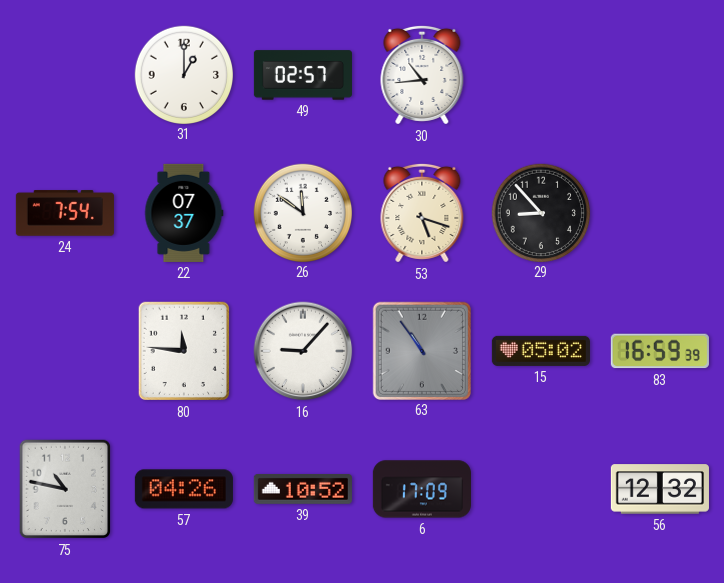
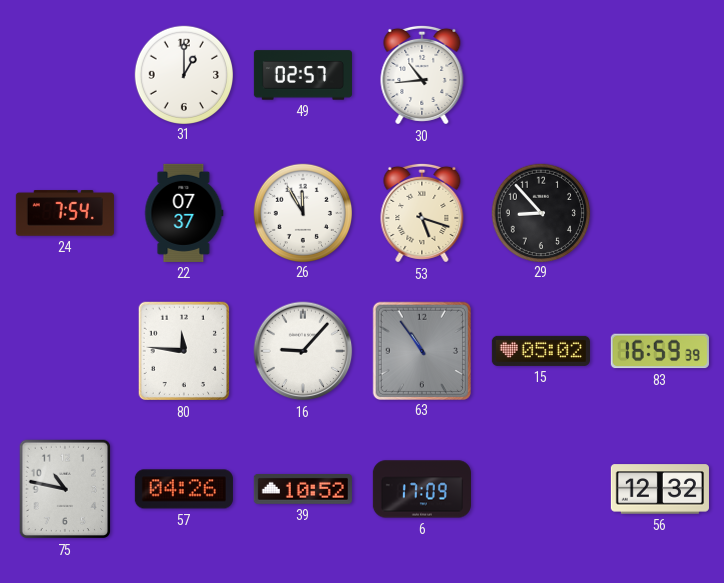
26: 11:51 -> 11:55 (302, 212)
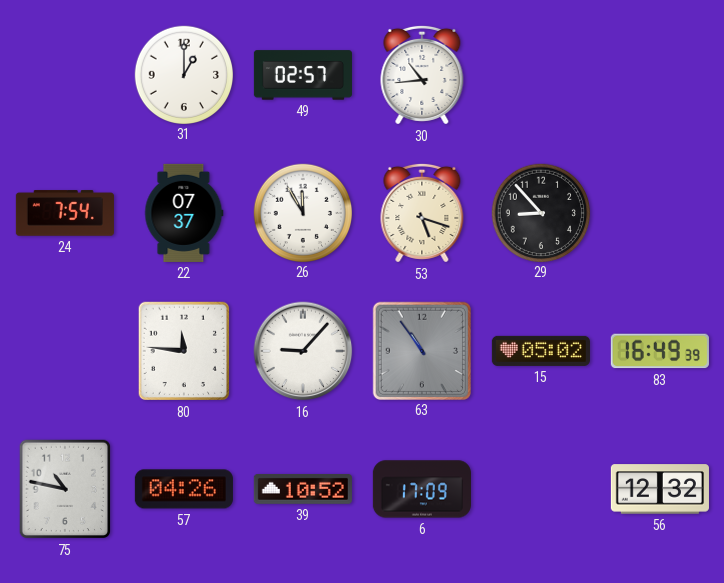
83: 16:59 -> 16:49 (660, 351)
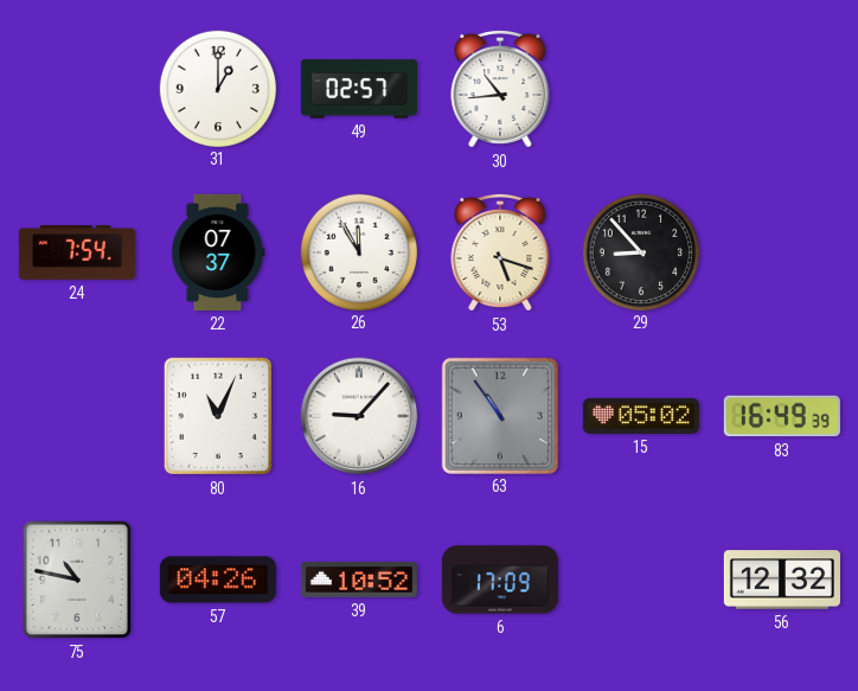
80: 11:46 -> 11:04 (217, 416)
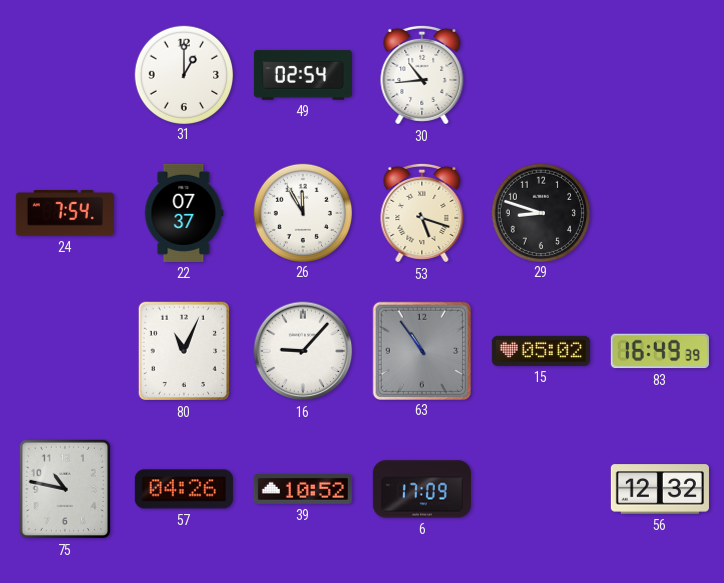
49: 02:57 -> 02:54 (303, 75)
29: 8:53 -> 8:48 (540, 212)
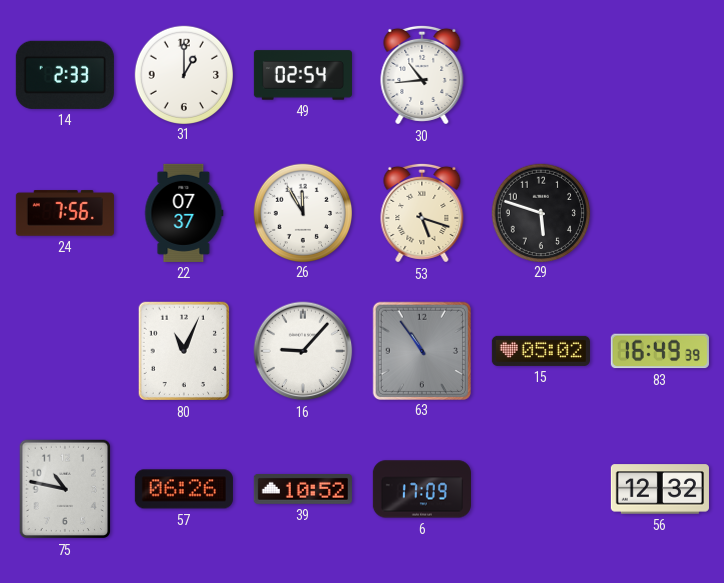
14: none -> 2:33 (65, 75)
24: 7:54 -> 7:56 (65, 213)
29: 8:48 -> 5:48 (540, 212)
57: 04:26 -> 06:26 (184, 489)
